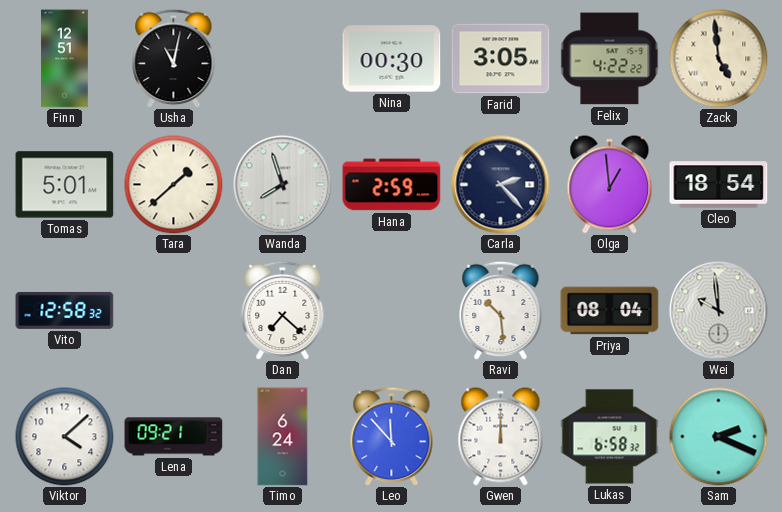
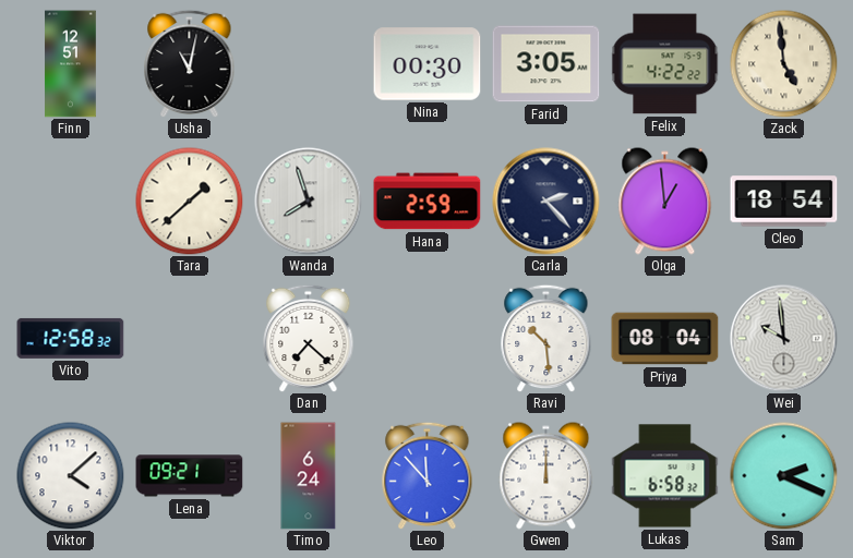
Tomas: 5:01 -> none (65, 185)
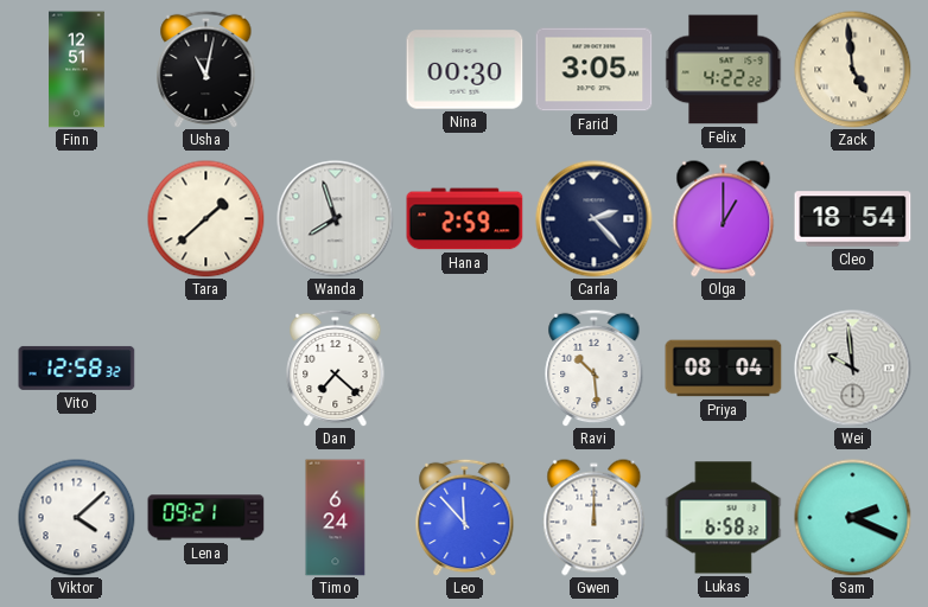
Olga: 12:59 -> 1:00 (724, 219)
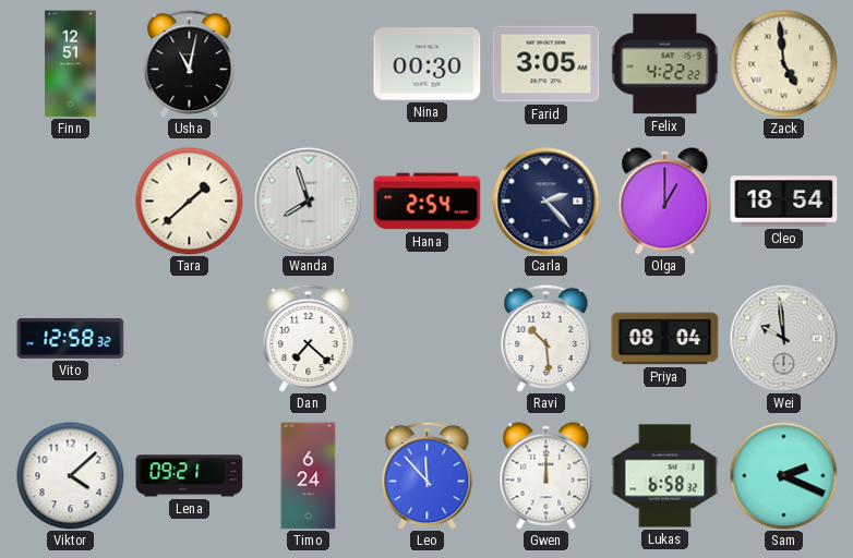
Hana: 2:59 -> 2:54 (428, 202)
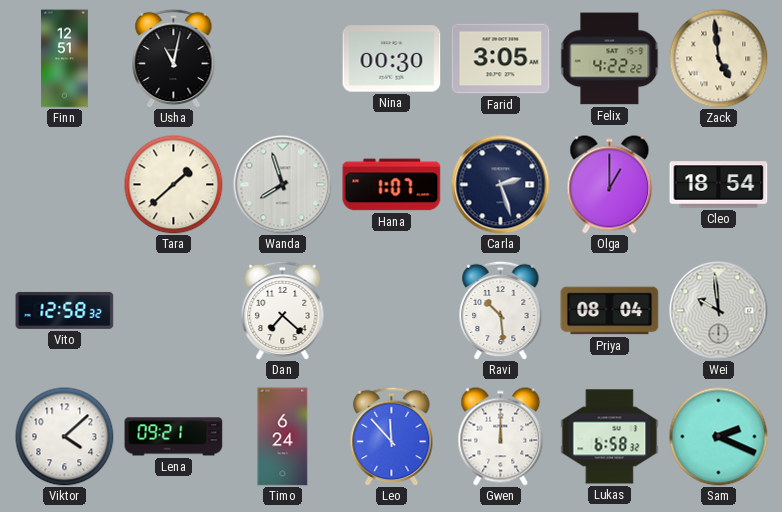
Hana: 2:54 -> 1:07 (392, 185)
Carla: 2:23 -> 2:27 (501, 185)
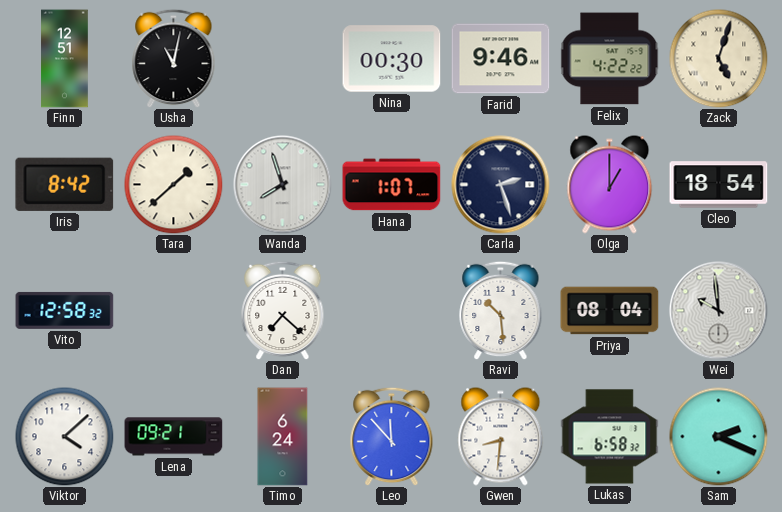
Farid: 3:05 -> 9:46 (501, 59)
Zack: 4:59 -> 5:03 (719, 59)
Iris: none -> 8:42 (65, 184)
Gwen: 12:00 -> 8:31 (501, 437)
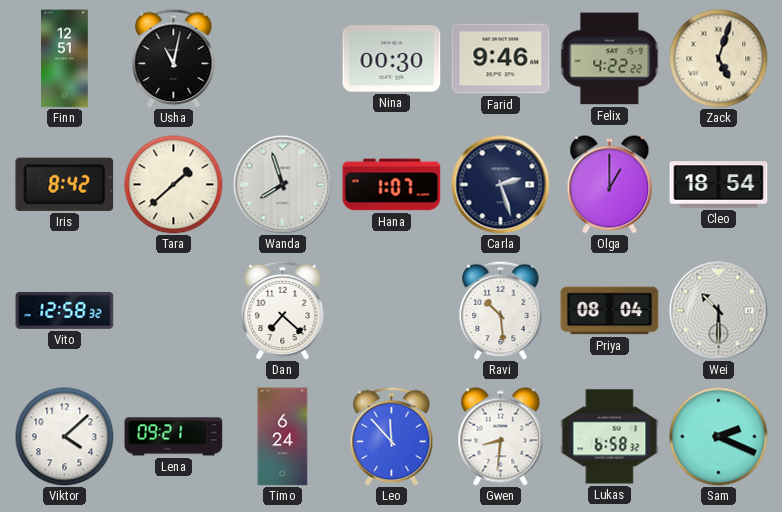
Wei: 9:59 -> 10:30 (719, 311)
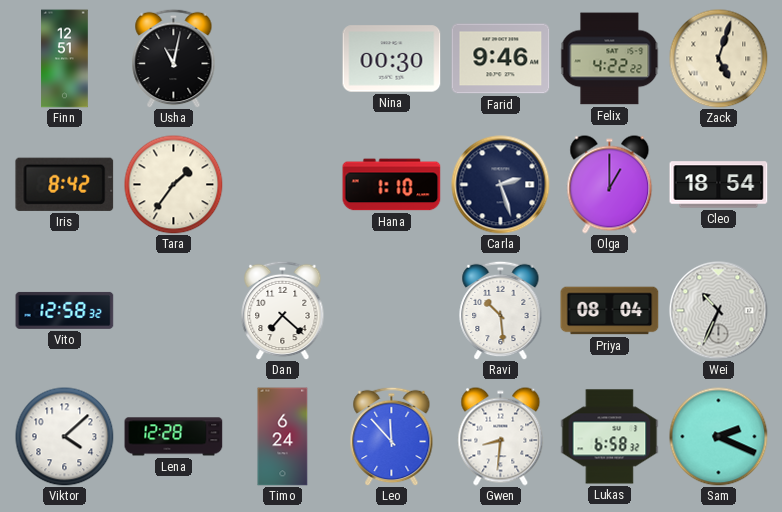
Tara: 1:38 -> 1:36 (174, 185)
Wanda: 7:57 -> none (283, 185)
Hana: 1:07 -> 1:10 (392, 185)
Wei: 10:30 -> 10:34 (719, 311)
Lena: 09:21 -> 12:28 (174, 437)
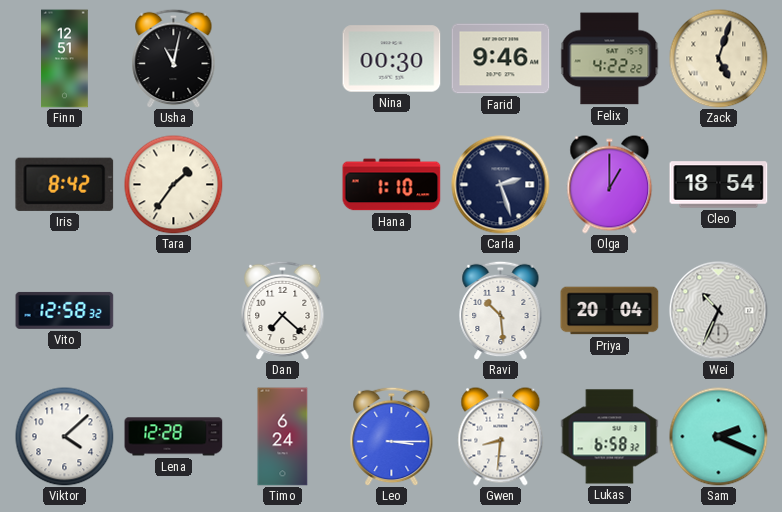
Priya: 08:04 -> 20:04 (610, 311)
Leo: 11:53 -> 3:15 (392, 436)
